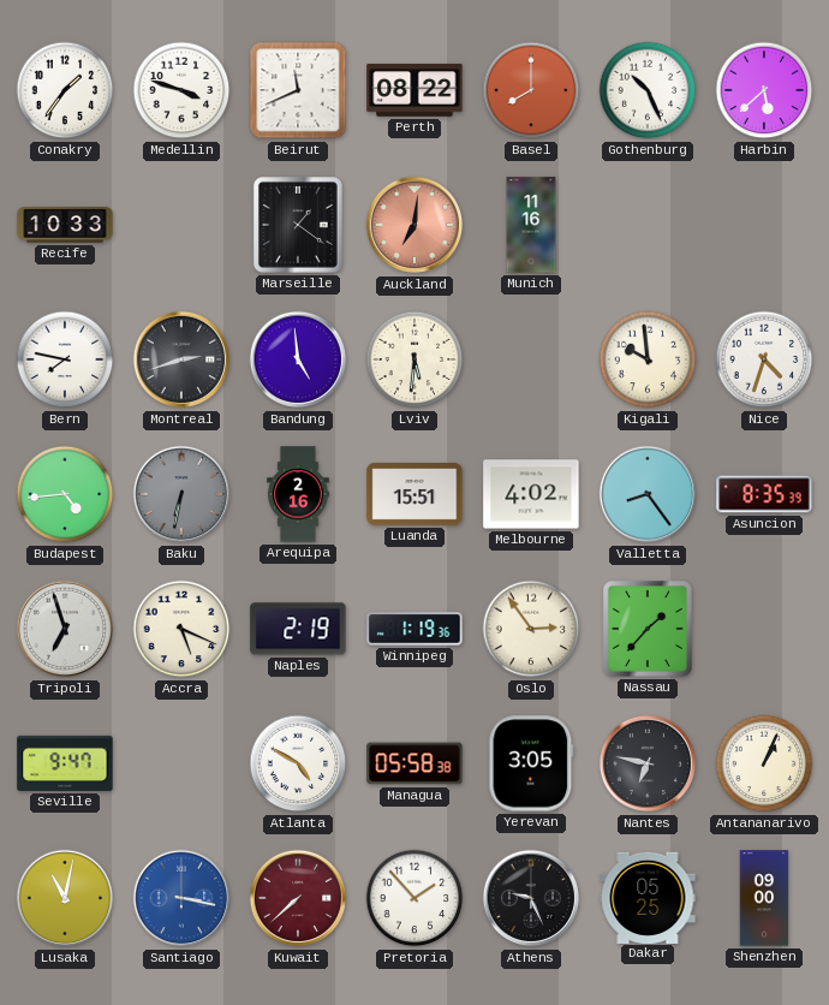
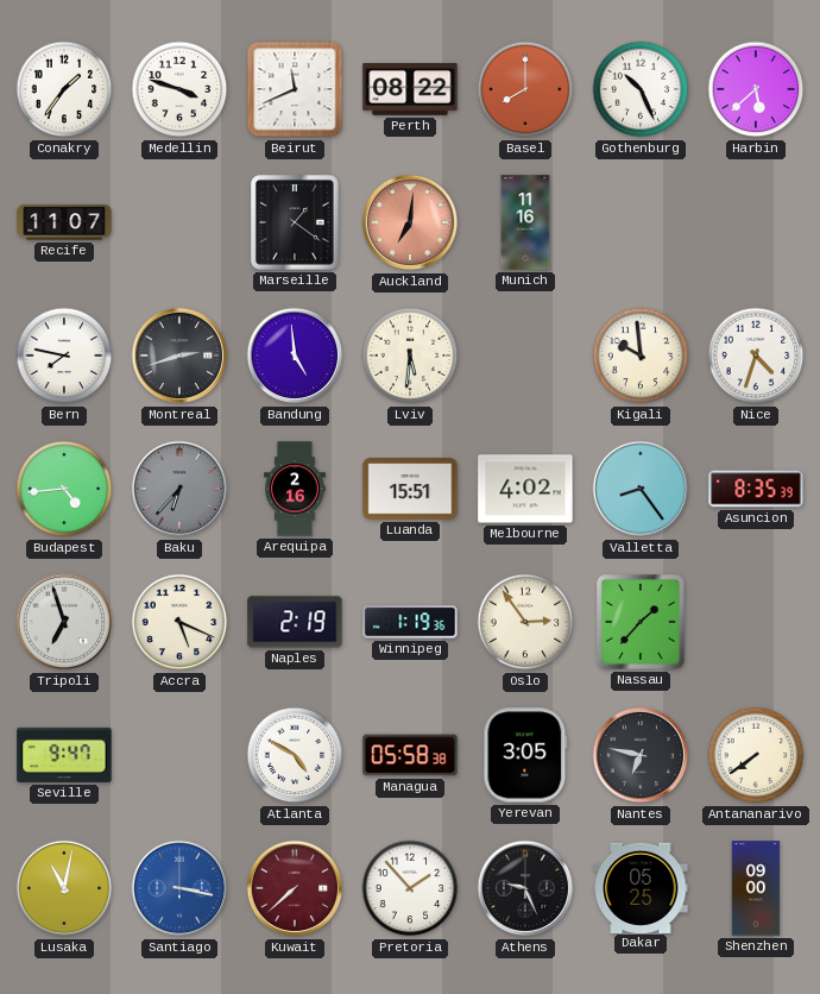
Recife: 10:33 -> 11:07 (64, 222)
Baku: 6:32 -> 6:37 (179, 489)
Antananarivo: 1:04 -> 7:39 (756, 755)
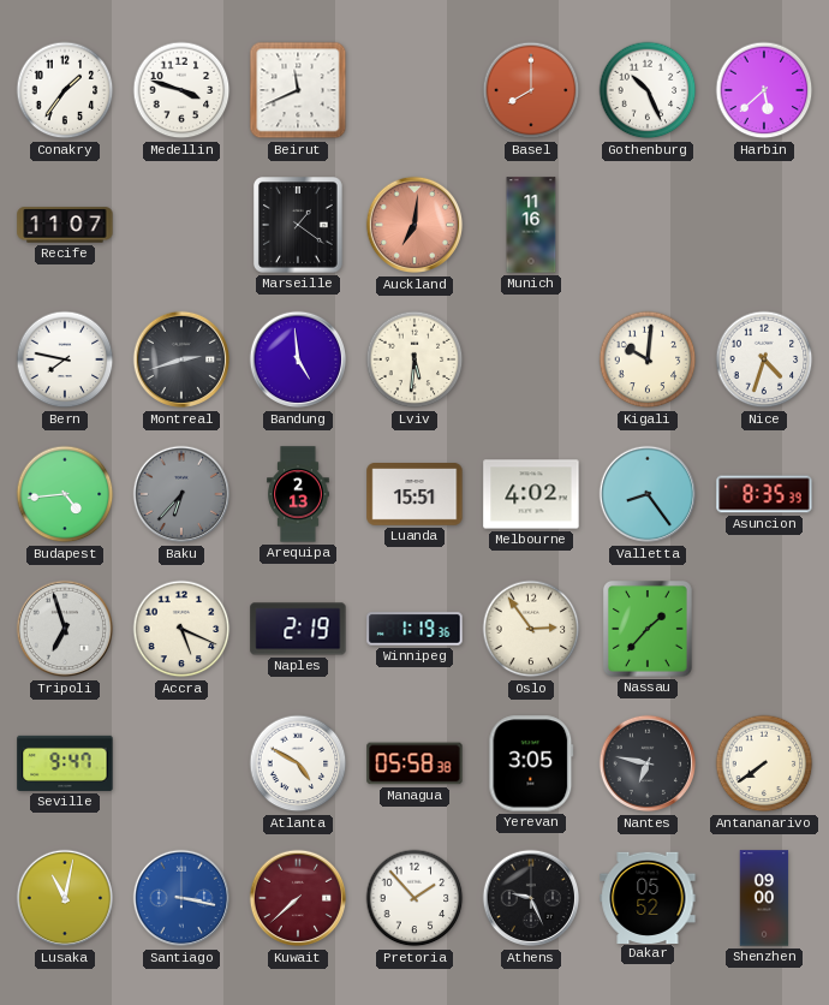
Perth: 08:22 -> none (410, 89)
Kigali: 9:59 -> 10:01 (648, 359)
Arequipa: 2:16 -> 2:13 (298, 494)
Dakar: 05:25 -> 05:52 (648, 897)
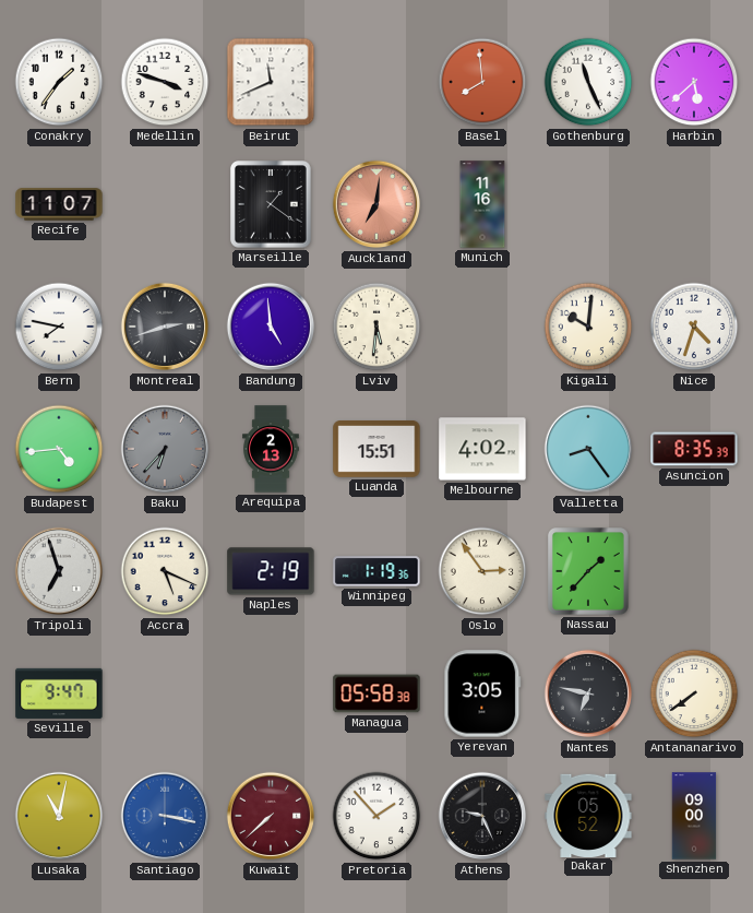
Basel: 8:00 -> 7:59 (482, 82)
Gothenburg: 10:26 -> 11:26 (588, 82)
Atlanta: 4:50 -> none (298, 763)
